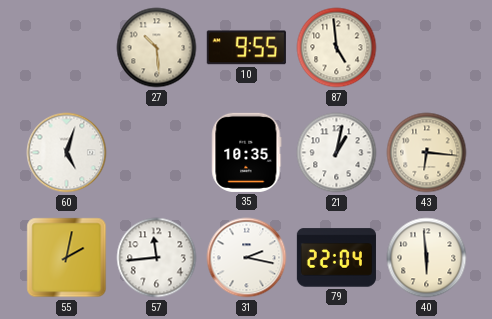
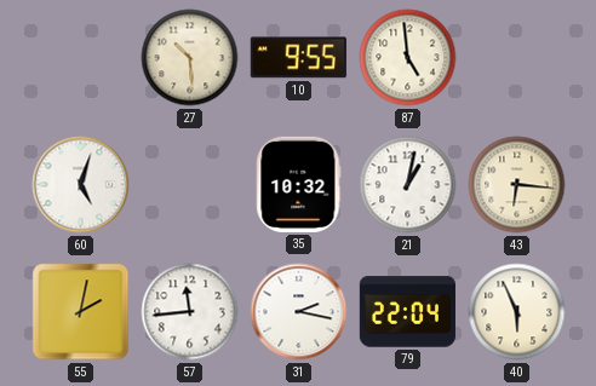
35: 10:35 -> 10:32 (299, 184)
40: 5:59 -> 5:56 (517, 312)
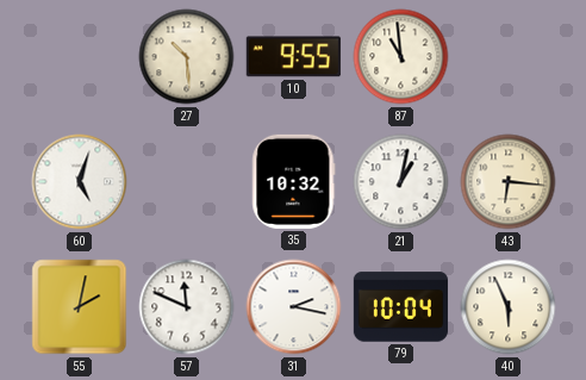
87: 4:59 -> 10:59 (401, 57)
57: 11:44 -> 11:49 (187, 307)
79: 22:04 -> 10:04 (400, 307)
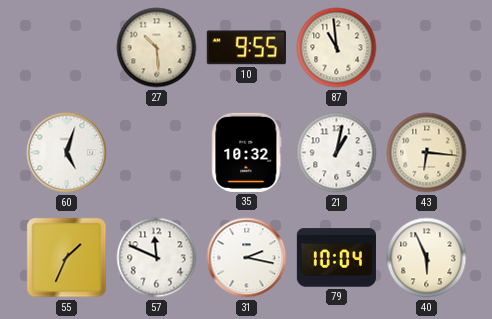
55: 2:02 -> 1:34 (67, 258)
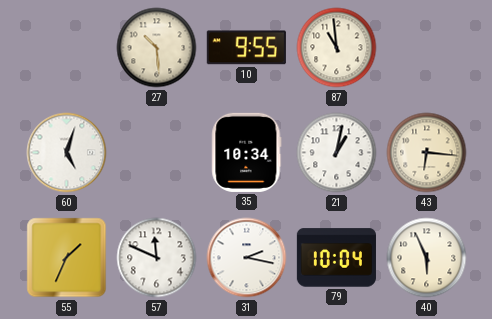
35: 10:32 -> 10:34 (247, 152)
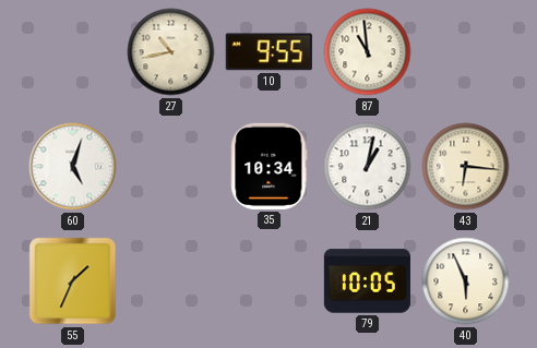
27: 10:29 -> 10:43 (171, 52)
57: 11:49 -> none (157, 258)
31: 2:17 -> none (247, 258)
79: 10:04 -> 10:05 (367, 281)
